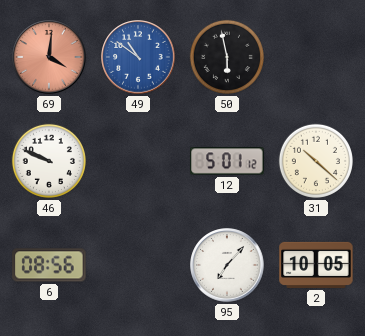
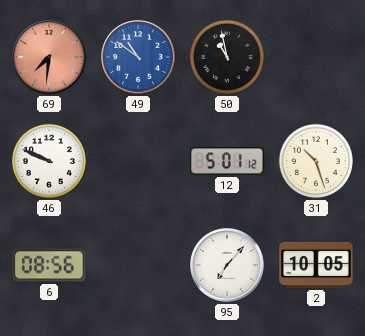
69: 4:01 -> 7:31 (49, 57)
50: 5:58 -> 10:58 (227, 57)
31: 10:22 -> 10:27 (316, 161)
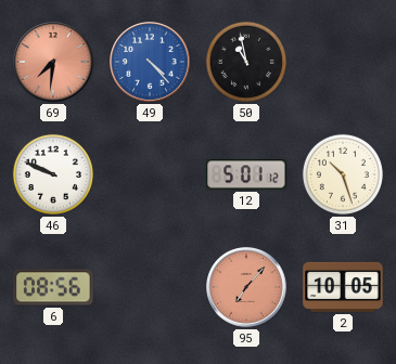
49: 10:51 -> 4:23 (150, 62)
95 dial: white -> salmon (246, 287)
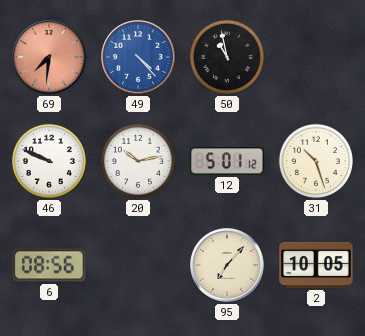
20: none -> 10:13 (138, 161)
95 dial: salmon -> cream (227, 265)
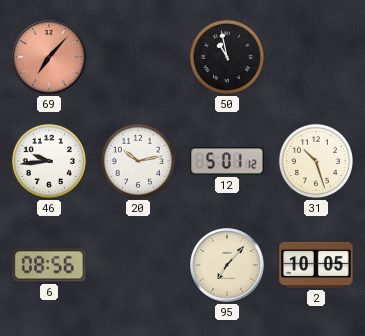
69: 7:31 -> 7:07 (49, 57)
49: 4:23 -> none (138, 57)
46: 9:49 -> 9:44 (49, 161)
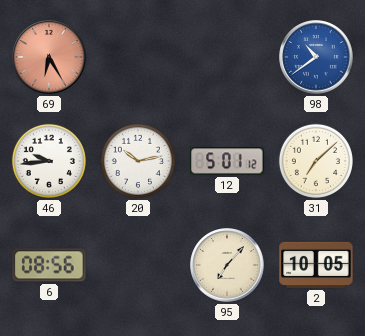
69: 7:07 -> 6:25 (49, 57)
50: 10:58 -> none (227, 57)
98: none -> 10:39 (316, 57)
31: 10:27 -> 7:08 (316, 161)
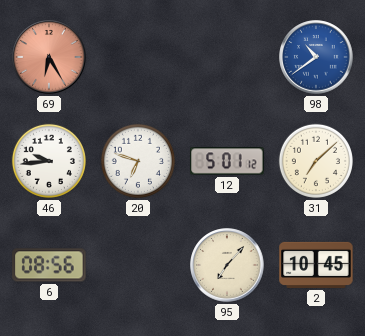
20: 10:13 -> 6:48 (138, 161)
2: 10:05 -> 10:45 (316, 265)
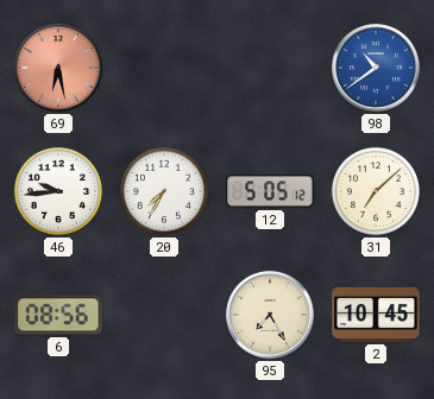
69: 6:25 -> 6:28 (58, 68)
20: 6:48 -> 7:35 (164, 191)
12: 5:01 -> 5:05 (270, 191)
95: 7:07 -> 7:25 (270, 315)
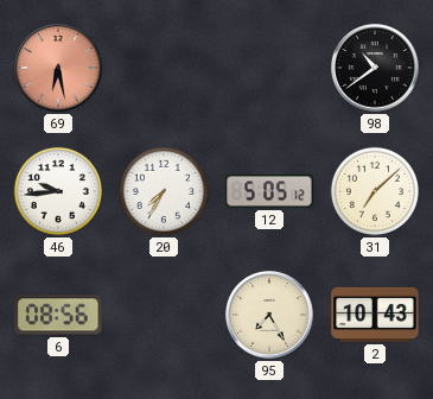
98 dial: blue -> black (375, 68)
2: 10:45 -> 10:43 (375, 315)
